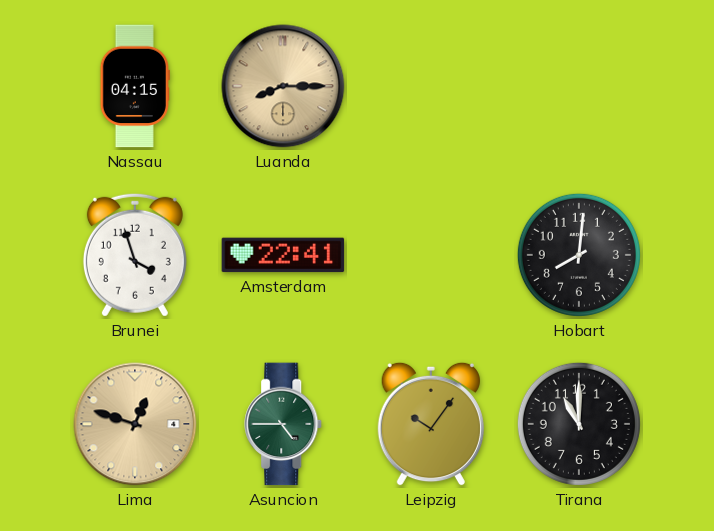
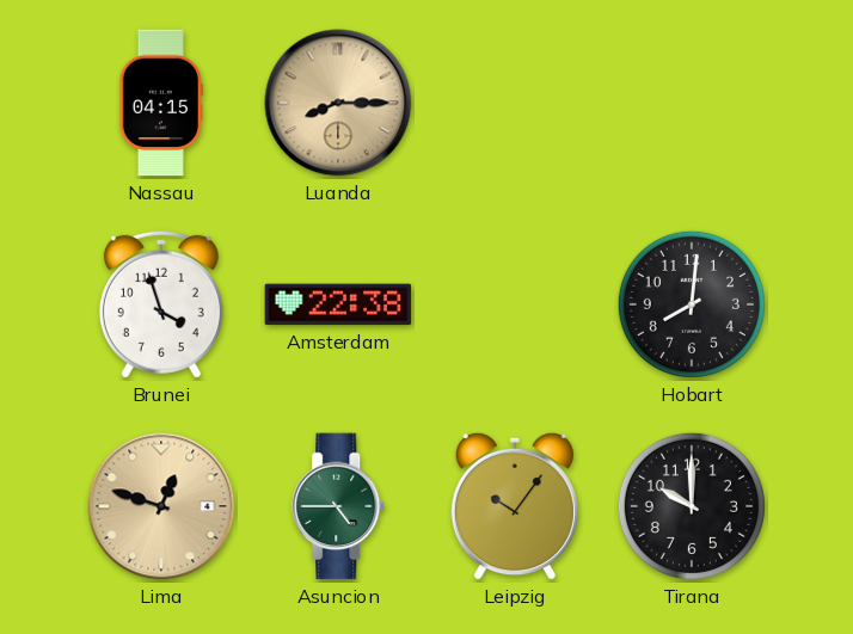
Amsterdam: 22:41 -> 22:38 (338, 304)
Tirana: 11:00 -> 10:00 (692, 506)
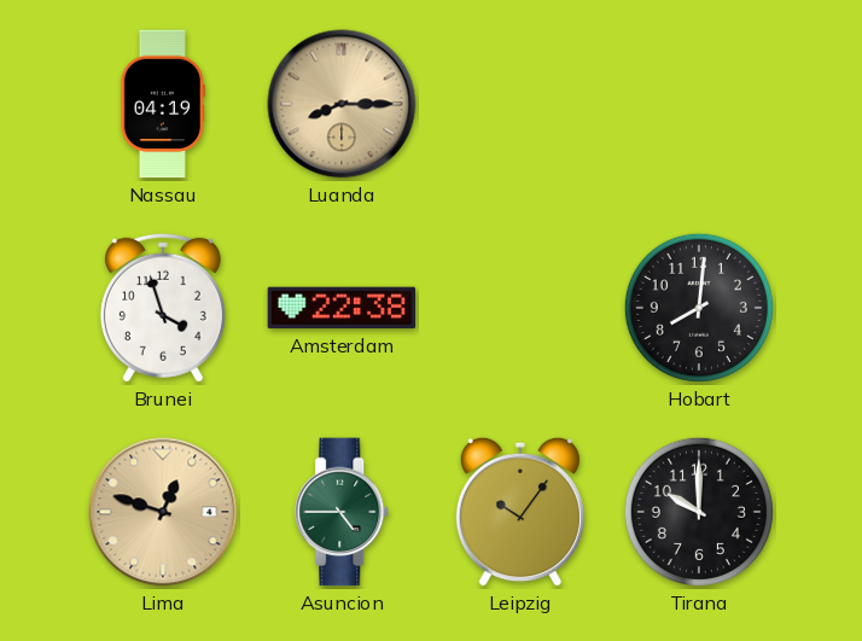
Nassau: 04:15 -> 04:19 (163, 104)
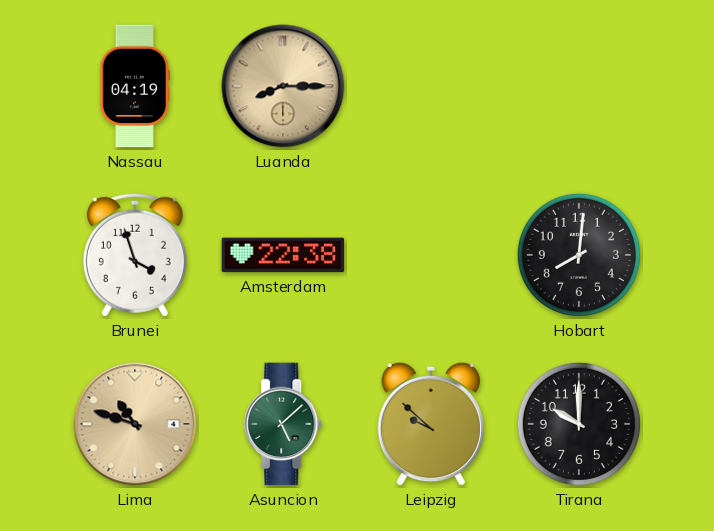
Lima: 12:48 -> 10:48 (135, 424)
Asuncion: 4:45 -> 5:08 (284, 424)
Leipzig: 10:06 -> 9:52 (431, 424)
